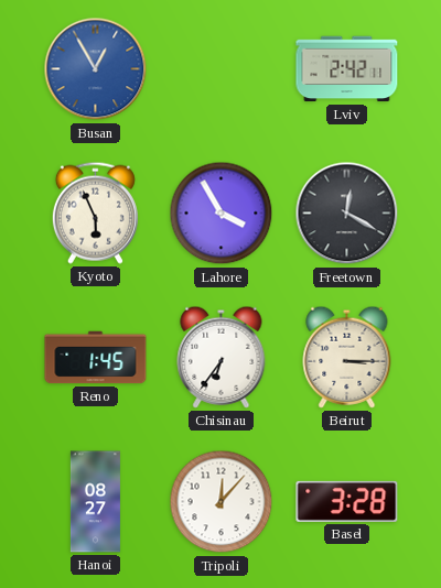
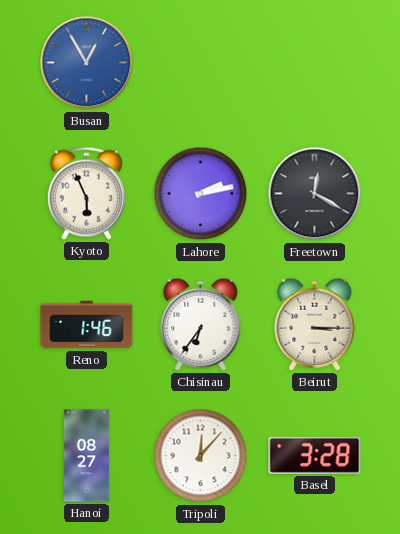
Lviv: 2:42 -> none (347, 69)
Lahore: 3:55 -> 2:13 (201, 194)
Reno: 1:45 -> 1:46 (87, 325)
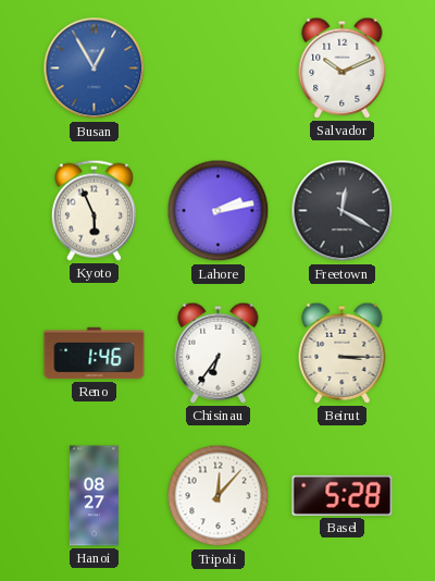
Salvador: none -> 10:11 (343, 67)
Basel: 3:28 -> 5:28 (343, 495)
